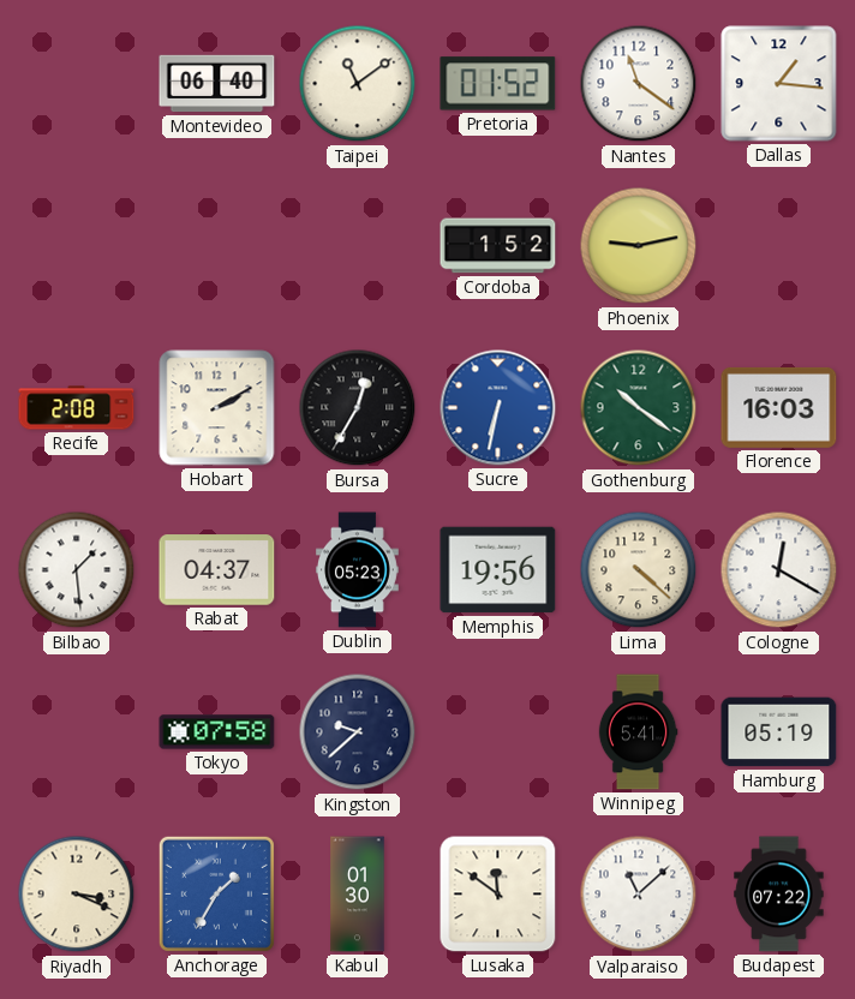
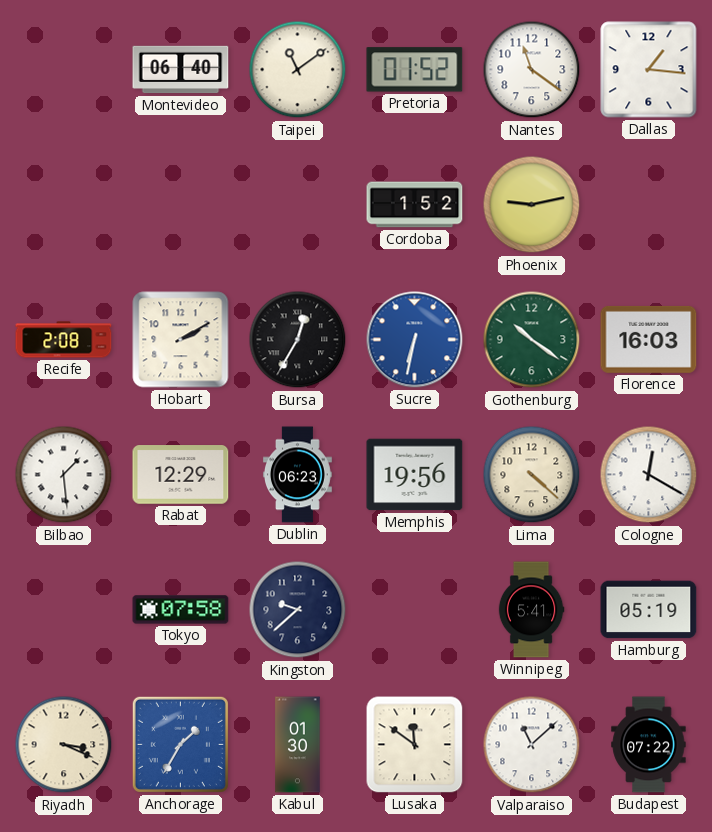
Rabat: 04:37 -> 12:29 (181, 475)
Dublin: 05:23 -> 06:23 (298, 475)
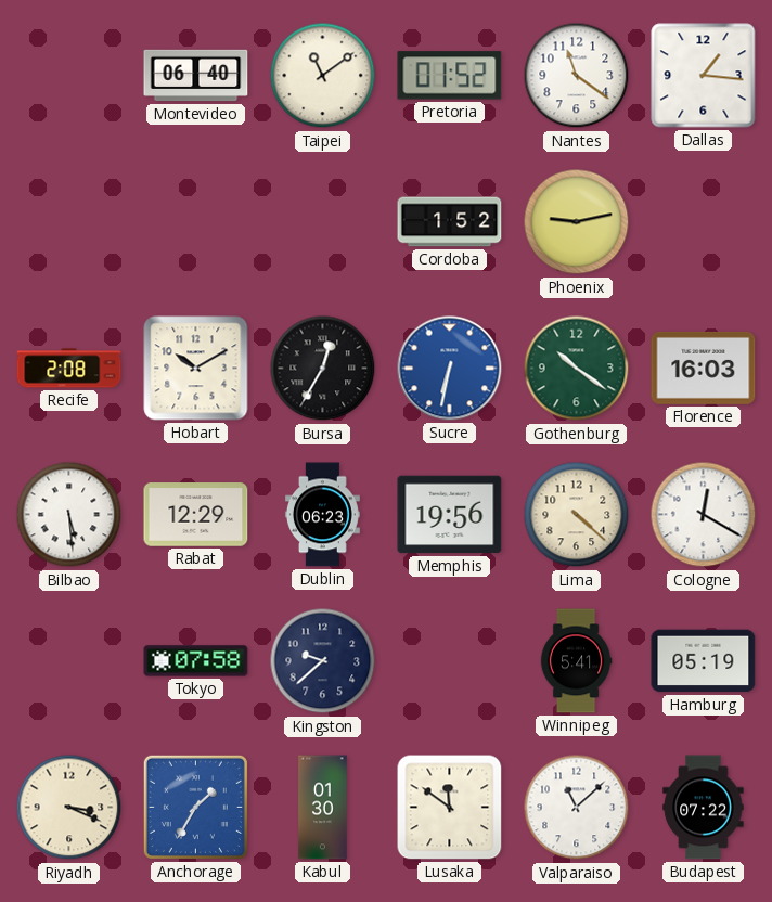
Hobart: 2:10 -> 10:10 (196, 369)
Bilbao: 1:29 -> 5:29 (69, 515)
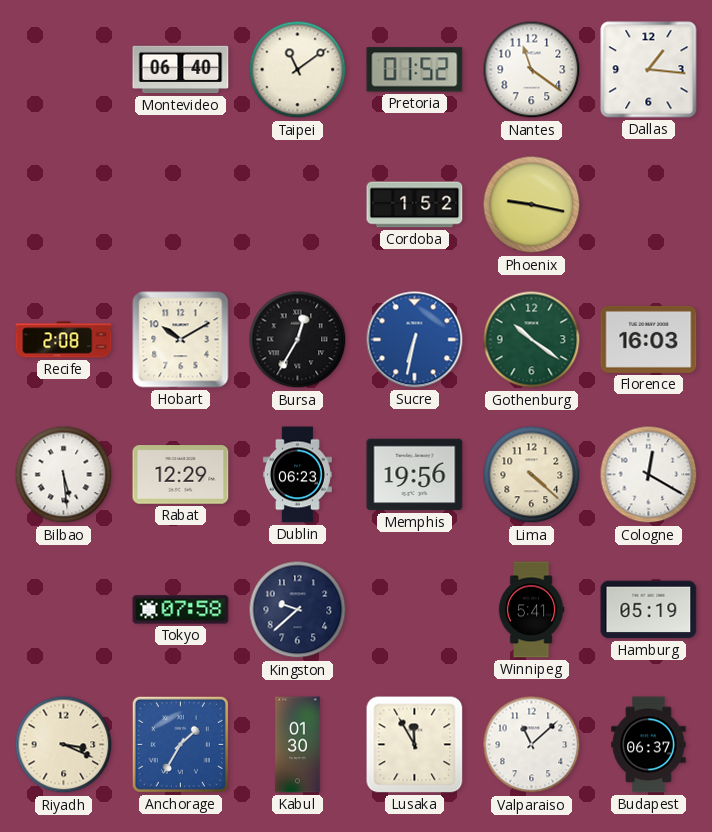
Phoenix: 9:13 -> 9:17 (532, 205)
Lusaka: 11:51 -> 11:55 (415, 745)
Budapest: 07:22 -> 06:37 (649, 745)
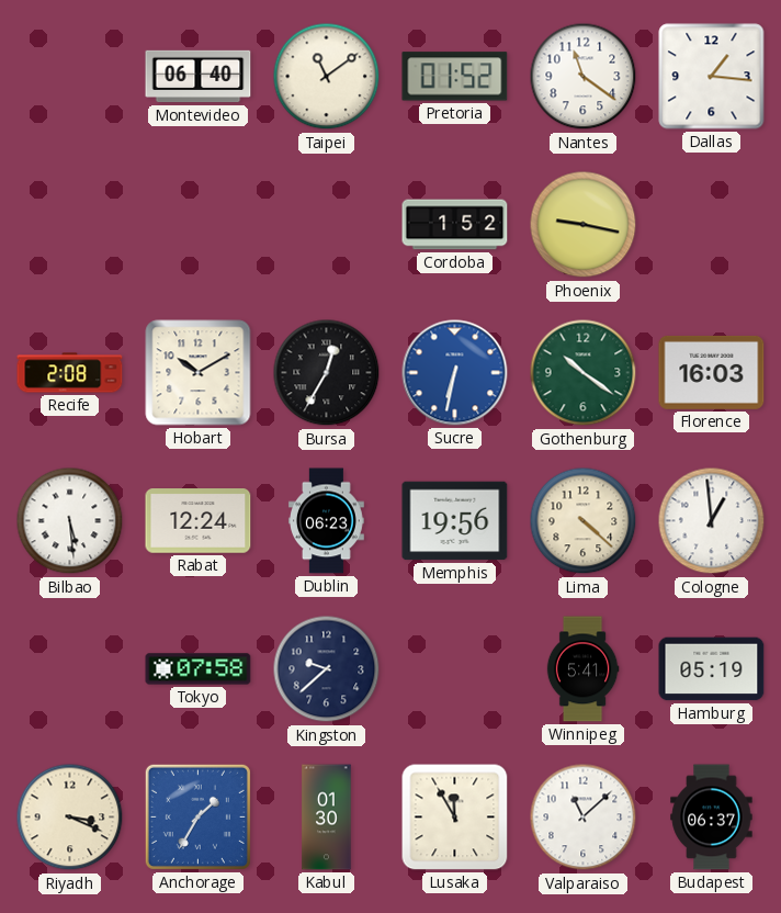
Rabat: 12:29 -> 12:24 (199, 521)
Cologne: 12:20 -> 12:59 (712, 521)
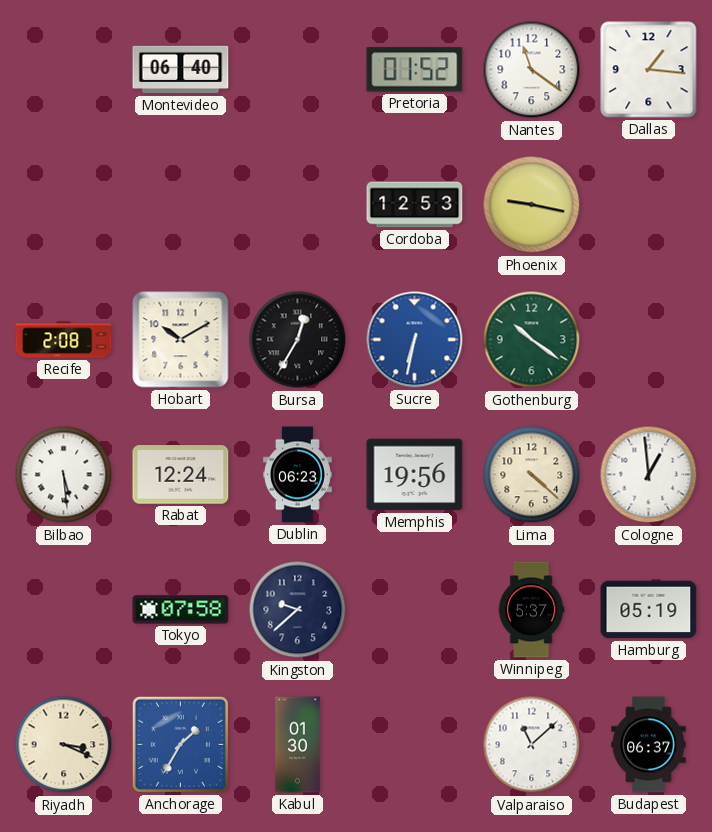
Taipei: 11:09 -> none (327, 77)
Cordoba: 1:52 -> 12:53 (415, 205)
Florence: 16:03 -> none (712, 372)
Winnipeg: 5:41 -> 5:37 (531, 610)
Lusaka: 11:55 -> none (455, 818)
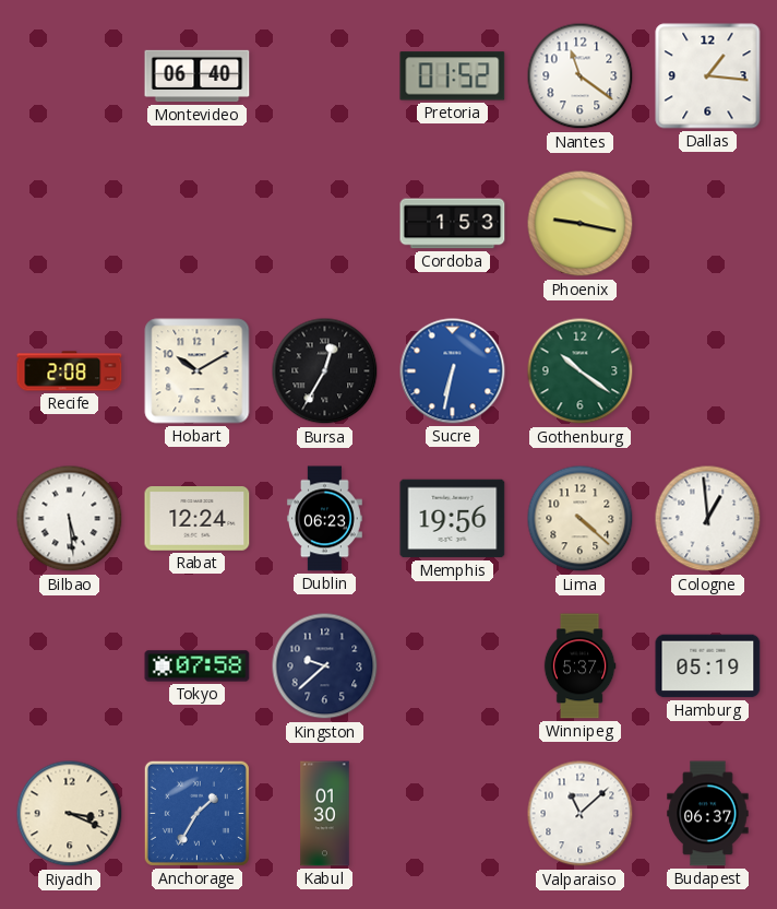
Cordoba: 12:53 -> 1:53 (453, 224)
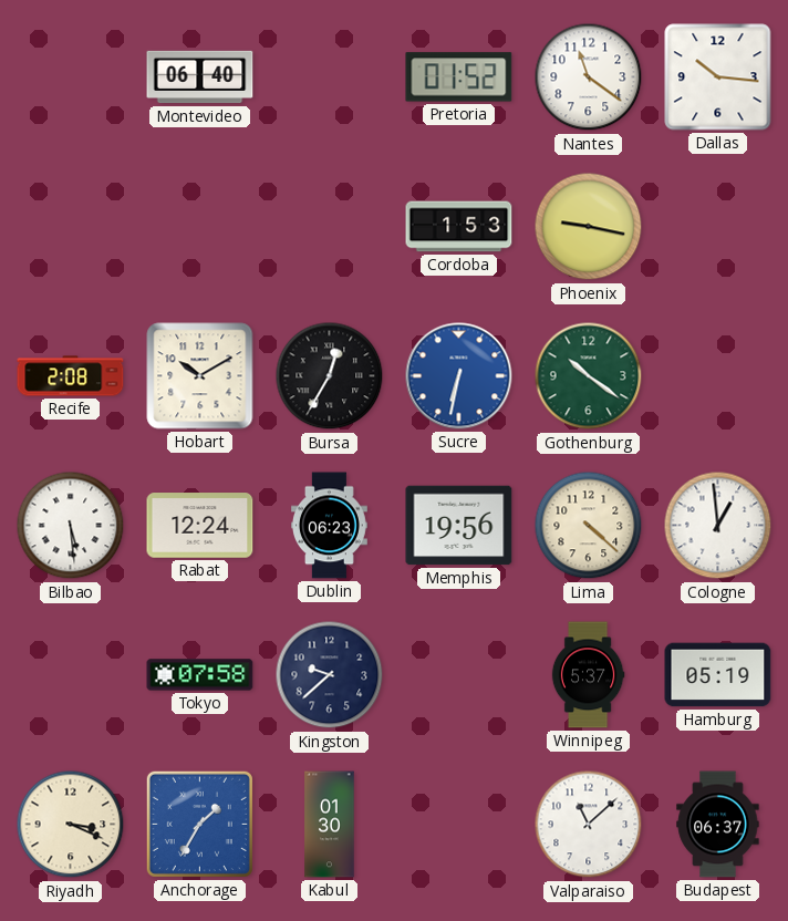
Dallas: 1:16 -> 10:16 (718, 77)
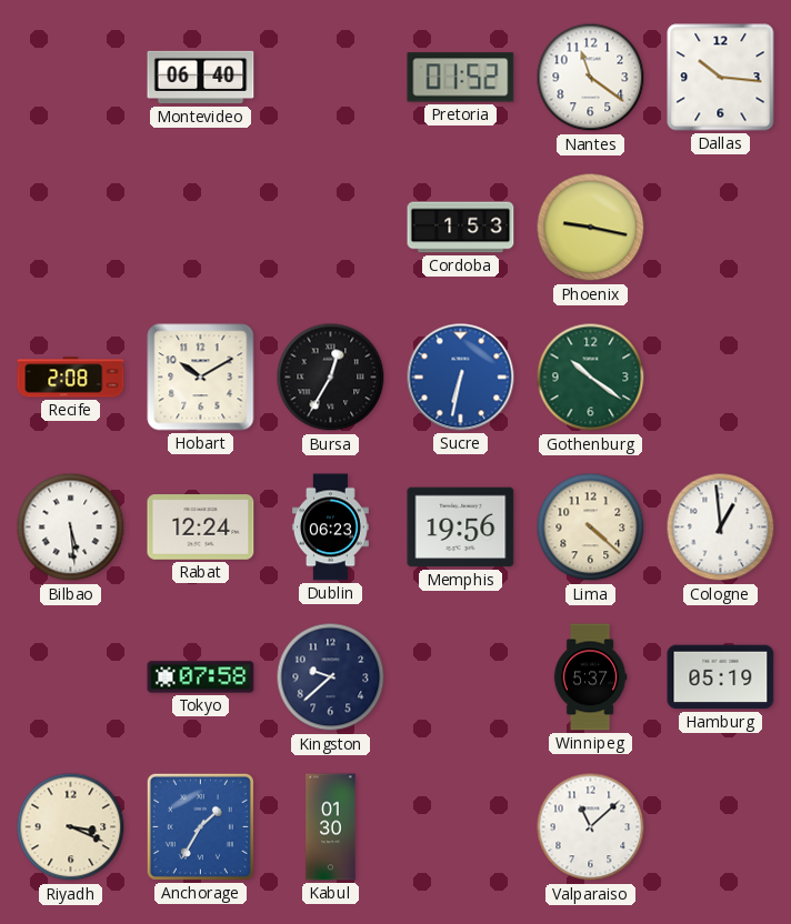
Budapest: 06:37 -> none (718, 825)
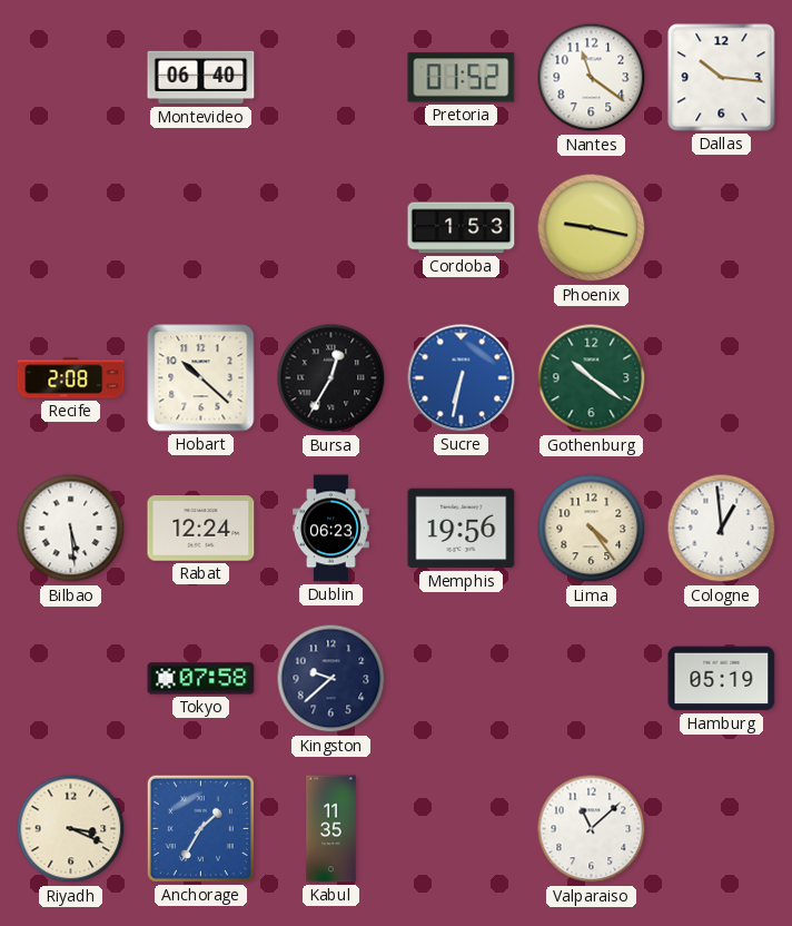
Hobart: 10:10 -> 10:22 (201, 378)
Lima: 4:22 -> 4:24 (592, 529)
Winnipeg: 5:37 -> none (590, 677)
Kabul: 01:30 -> 11:35 (331, 829)
